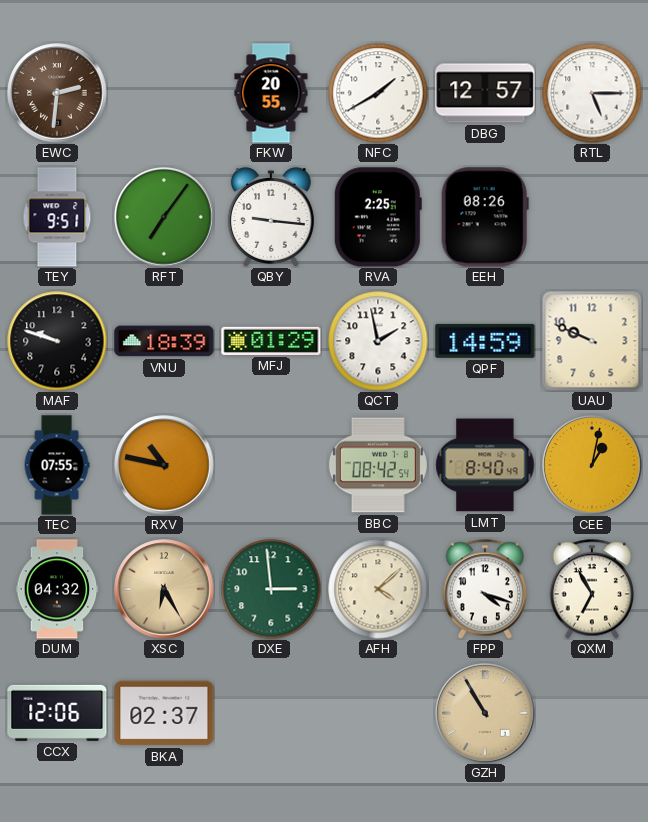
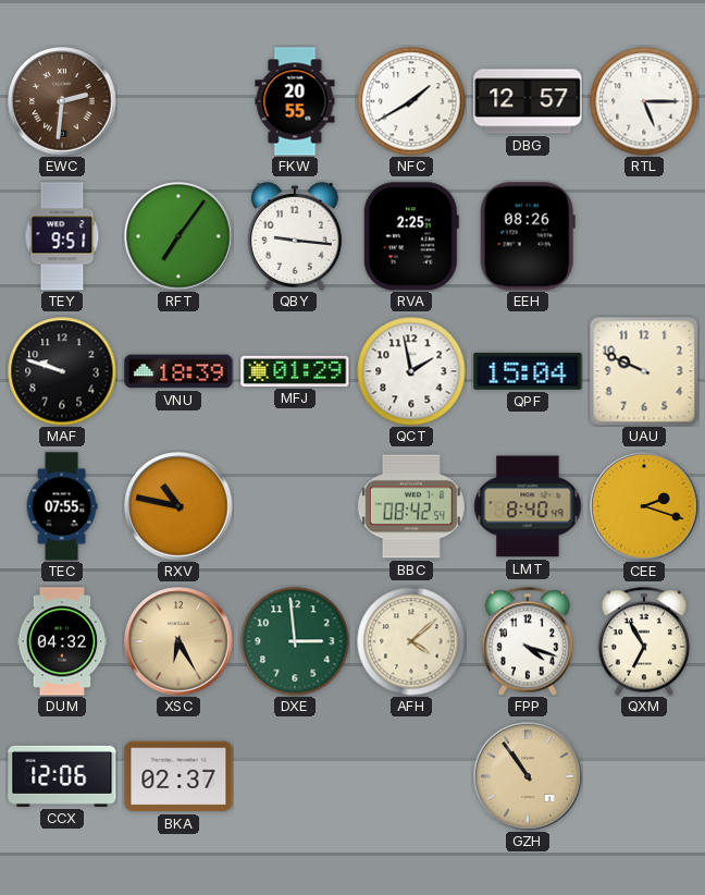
QPF: 14:59 -> 15:04 (528, 371)
CEE: 1:02 -> 2:18 (644, 506)
GZH: 10:55 -> 10:54 (528, 776)
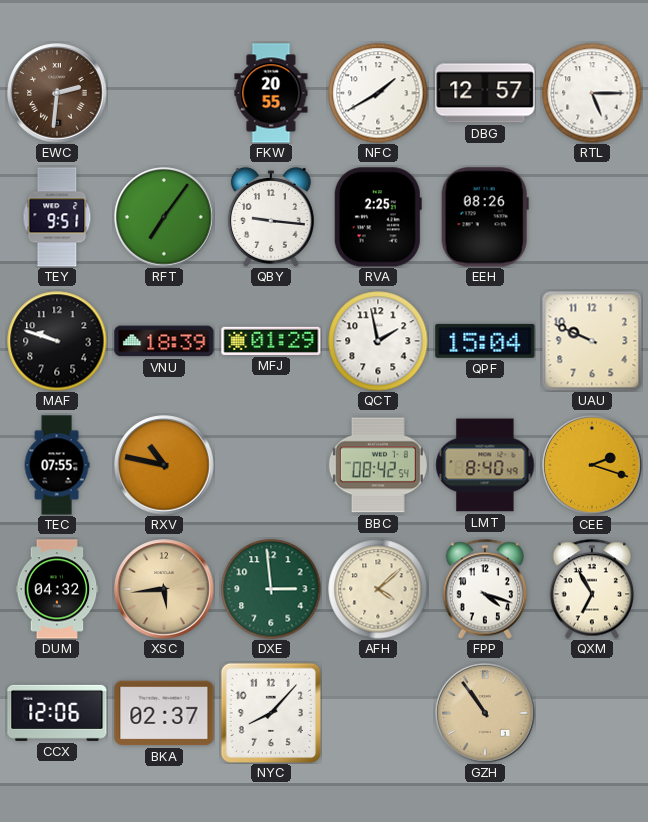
XSC: 6:25 -> 5:44 (164, 589)
NYC: none -> 8:07 (271, 713)
